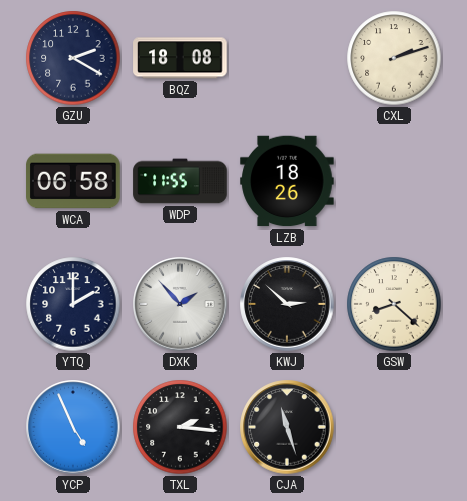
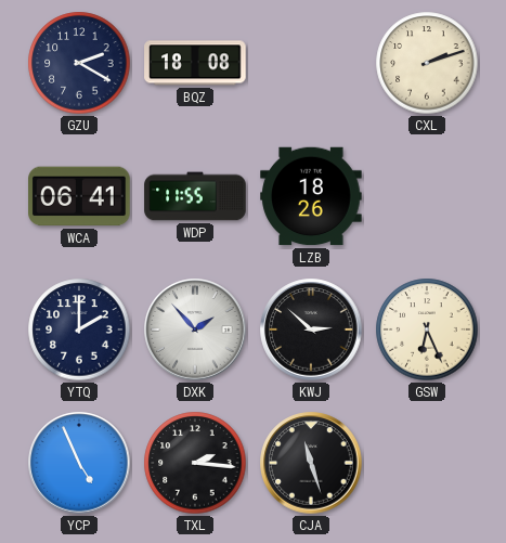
WCA: 06:58 -> 06:41 (79, 196)
GSW: 8:22 -> 6:26 (427, 329)
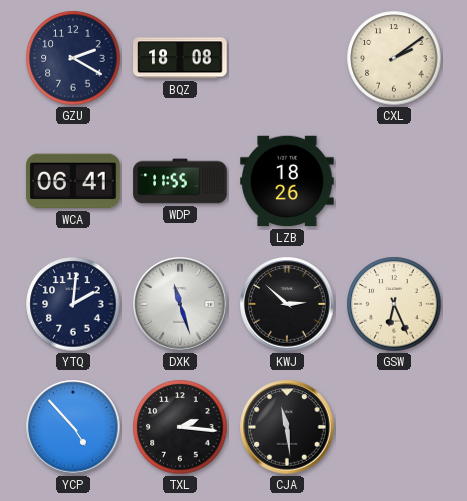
CXL: 2:12 -> 2:09 (394, 58)
YTQ: 2:00 -> 2:01 (73, 304)
DXK: 1:53 -> 11:27 (180, 304)
YCP: 4:56 -> 4:53 (73, 427)
CJA: 11:27 -> 11:29 (287, 427)
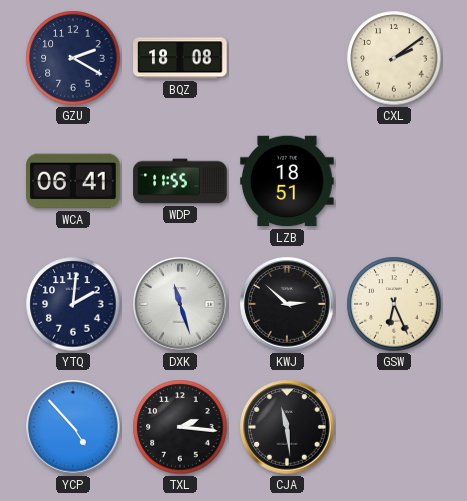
LZB: 18:26 -> 18:51 (287, 181)
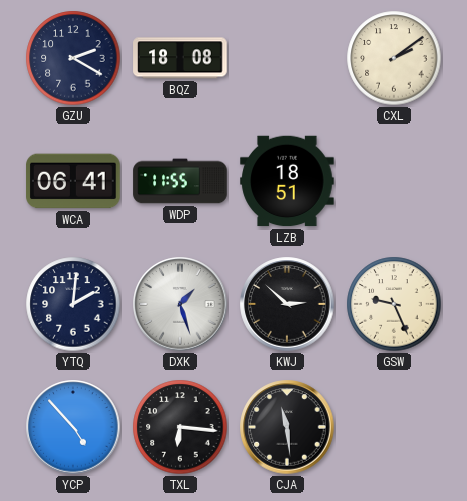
DXK: 11:27 -> 1:27 (180, 304)
GSW: 6:26 -> 9:26 (394, 304)
TXL: 2:16 -> 6:16 (180, 427)
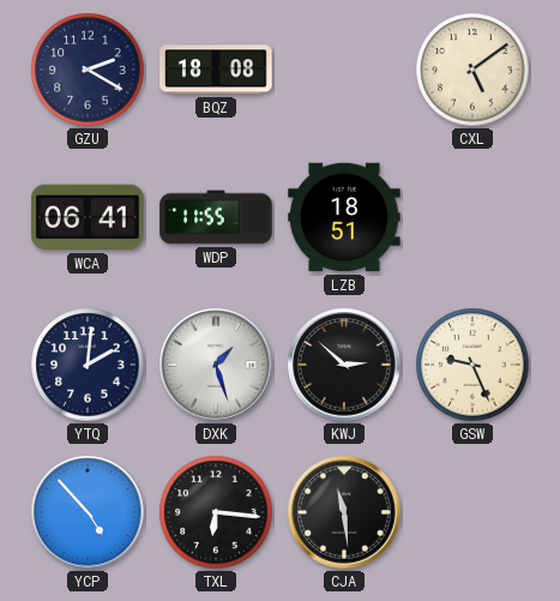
CXL: 2:09 -> 5:09 (472, 70)
